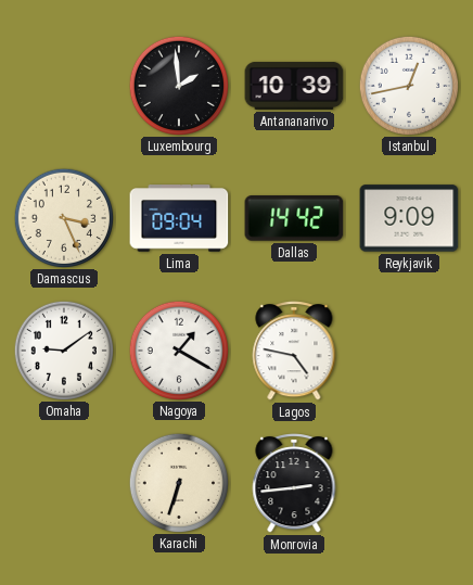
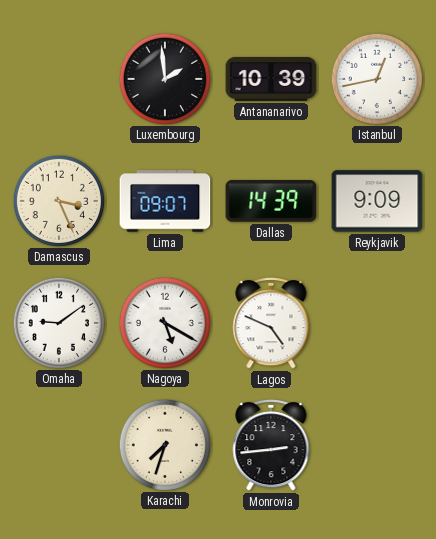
Lima: 09:04 -> 09:07 (165, 201)
Dallas: 14:42 -> 14:39 (271, 202)
Nagoya: 1:20 -> 5:20 (164, 322)
Lagos: 4:47 -> 4:49 (271, 324)
Karachi: 6:33 -> 7:33 (164, 444)
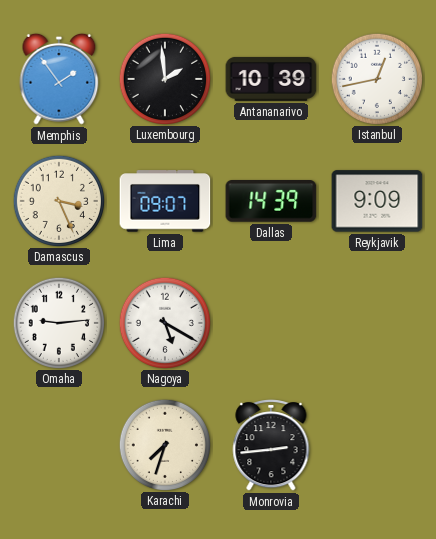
Memphis: none -> 1:54 (59, 79)
Omaha: 9:09 -> 9:14 (58, 322)
Lagos: 4:49 -> none (271, 324)
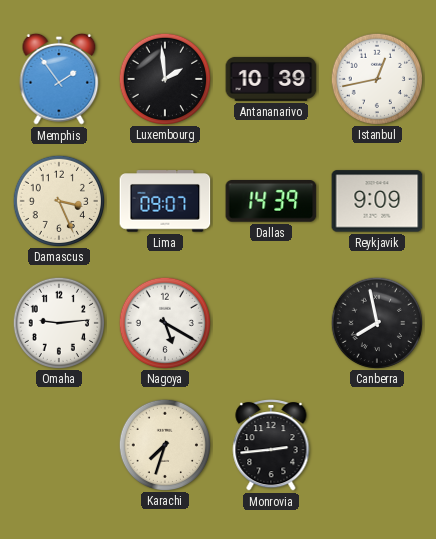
Canberra: none -> 7:58 (376, 322)
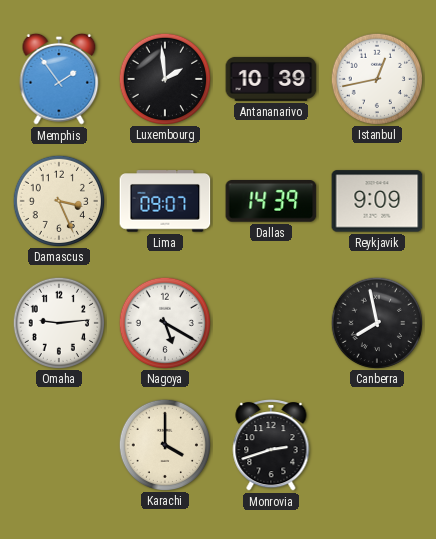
Karachi: 7:33 -> 4:00 (164, 444)
Monrovia: 2:44 -> 2:42 (271, 446)
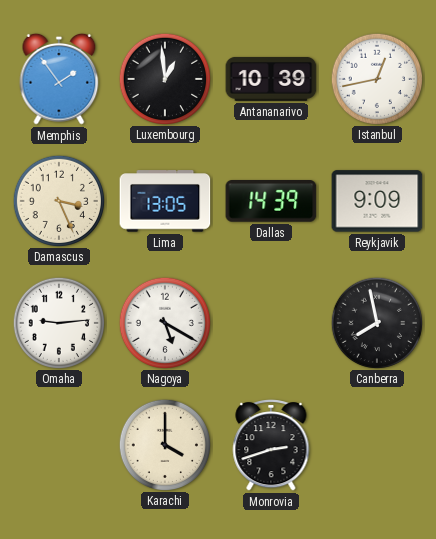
Luxembourg: 1:59 -> 12:59 (164, 78)
Lima: 09:07 -> 13:05 (165, 201)
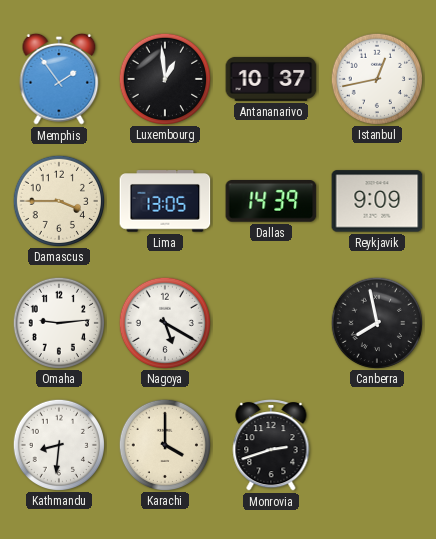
Antananarivo: 10:39 -> 10:37 (271, 79)
Damascus: 3:26 -> 3:45 (58, 200)
Kathmandu: none -> 8:31 (58, 444)
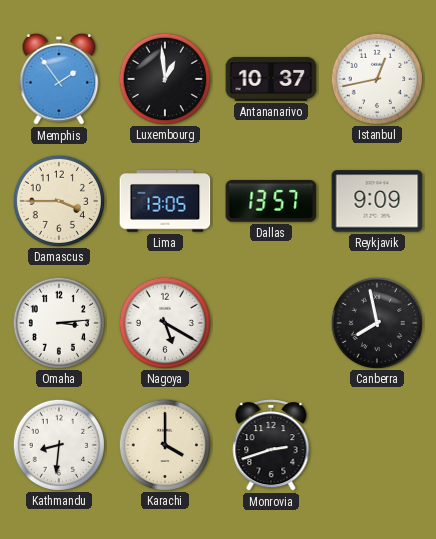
Dallas: 14:39 -> 13:57 (271, 202)
Omaha: 9:14 -> 3:14 (58, 322)
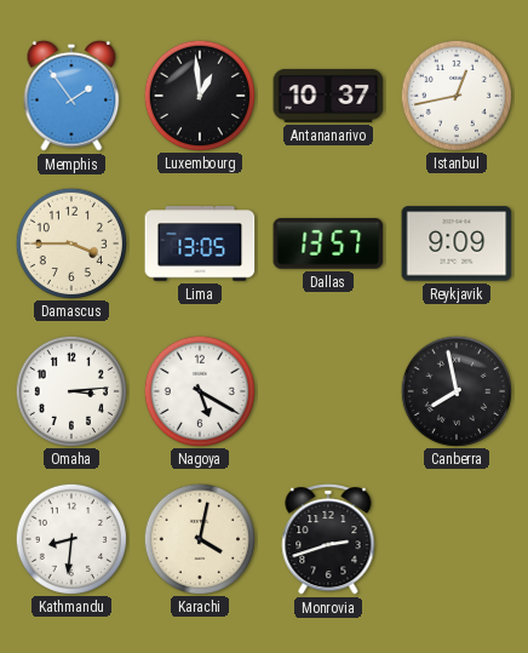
Karachi: 4:00 -> 4:02 (199, 538)
